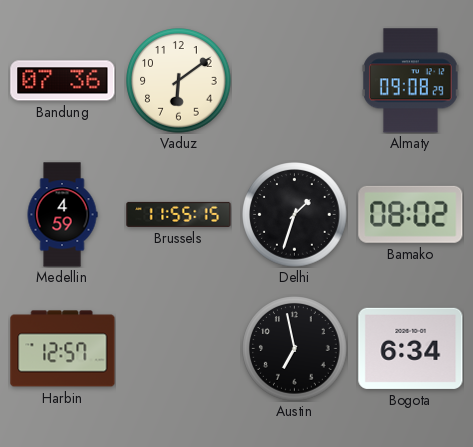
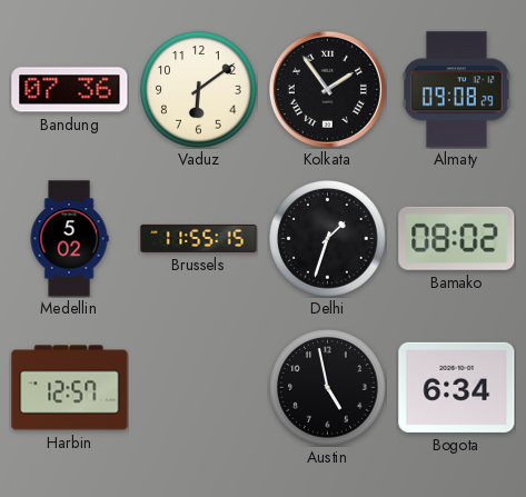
Kolkata: none -> 1:54 (327, 89)
Medellin: 4:59 -> 5:02 (69, 239)
Austin: 6:58 -> 4:58 (328, 388)
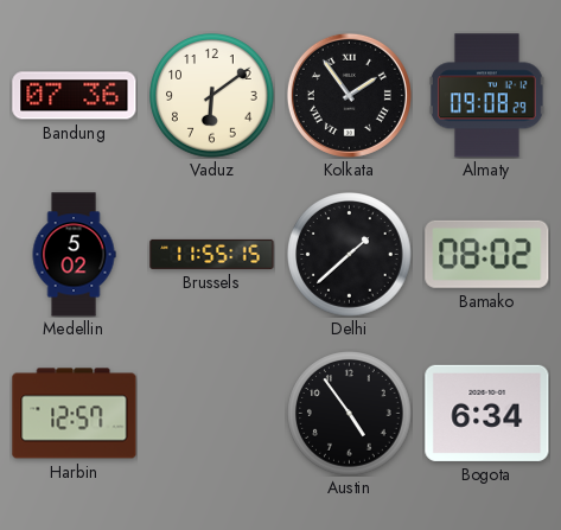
Delhi: 1:33 -> 1:38 (350, 255)
Austin: 4:58 -> 4:54 (350, 414)
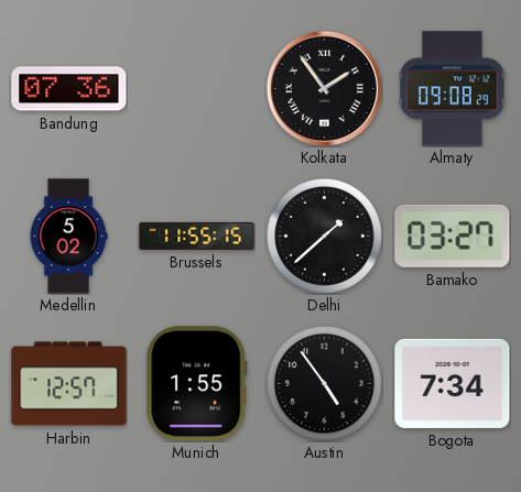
Vaduz: 6:09 -> none (212, 96)
Bamako: 08:02 -> 03:27 (453, 236)
Munich: none -> 1:55 (197, 384)
Bogota: 6:34 -> 7:34 (453, 383)
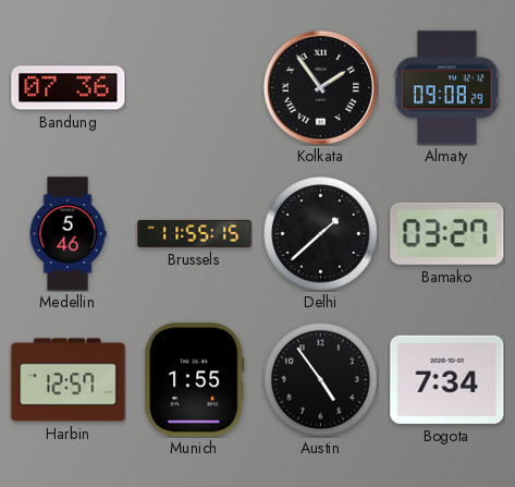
Medellin: 5:02 -> 5:46 (68, 234)
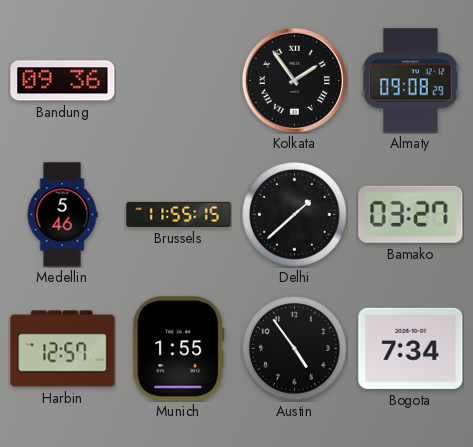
Bandung: 07:36 -> 09:36 (63, 81)
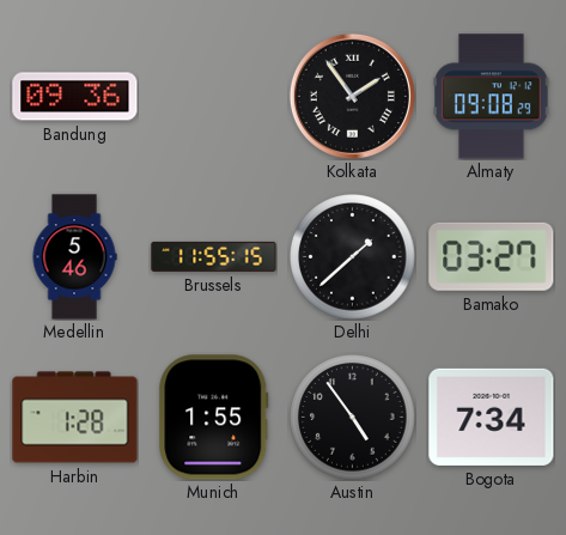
Harbin: 12:57 -> 1:28 (75, 418)
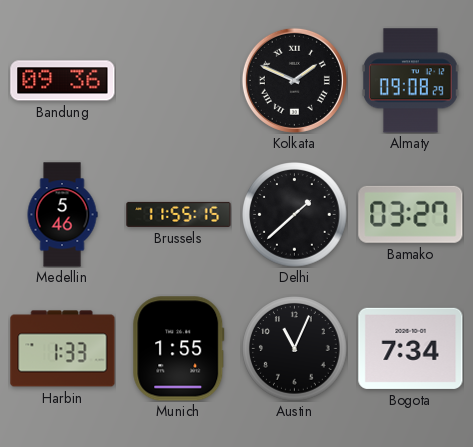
Kolkata: 1:54 -> 1:49 (294, 80)
Harbin: 1:28 -> 1:33 (63, 349)
Austin: 4:54 -> 11:04 (295, 349)
